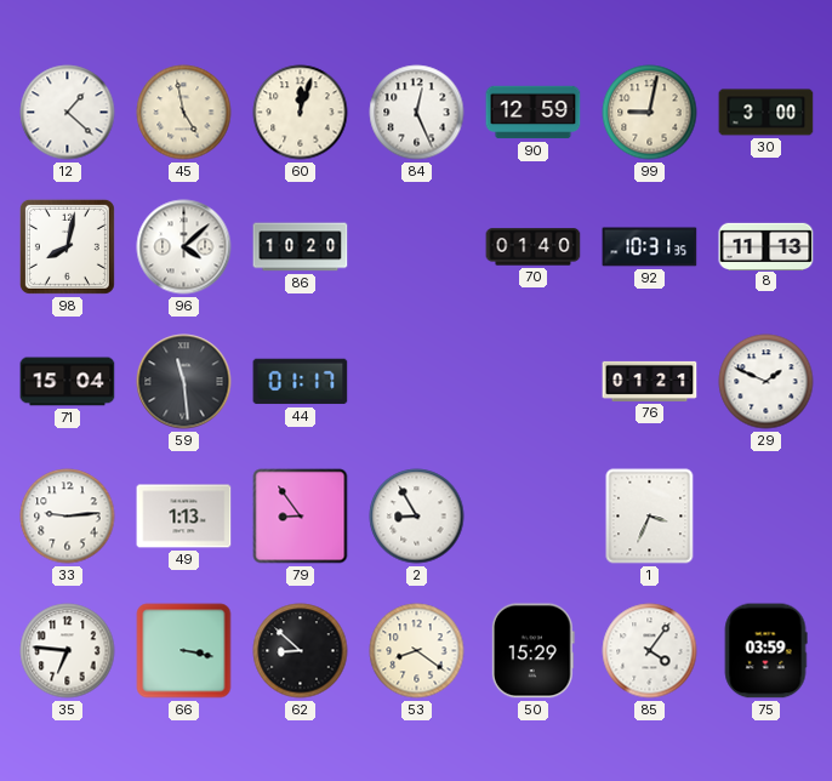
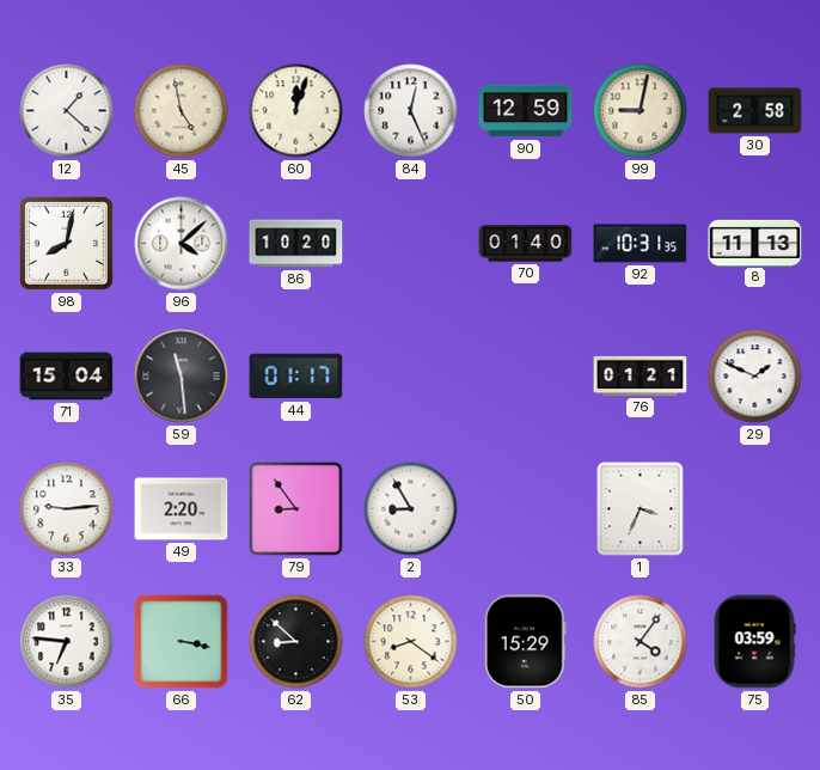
30: 3:00 -> 2:58 (755, 111)
49: 1:13 -> 2:20 (182, 509)
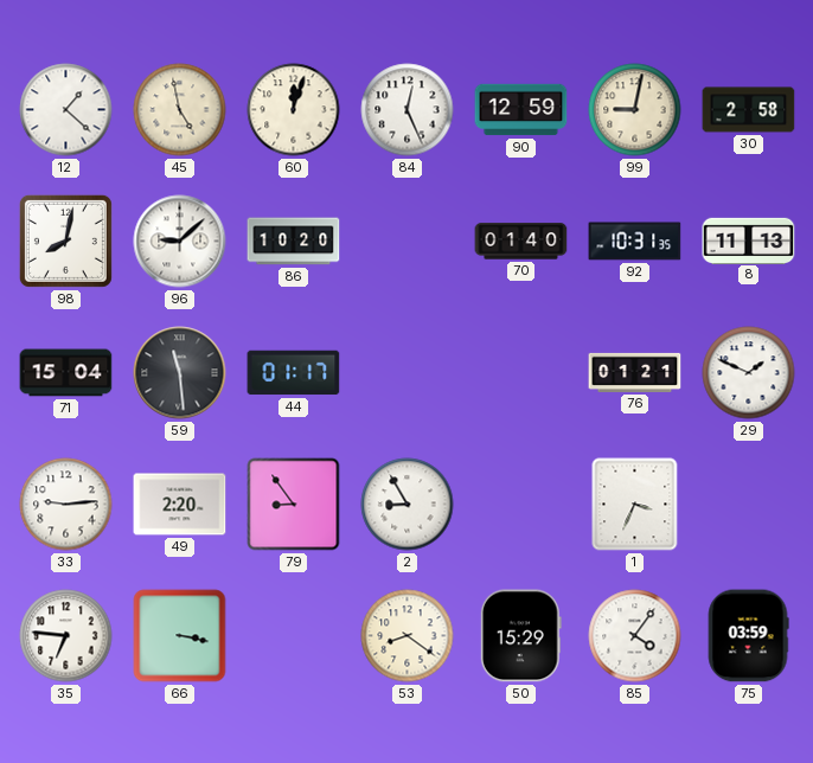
96: 4:08 -> 9:08 (180, 242)
62: 8:52 -> none (296, 642)
